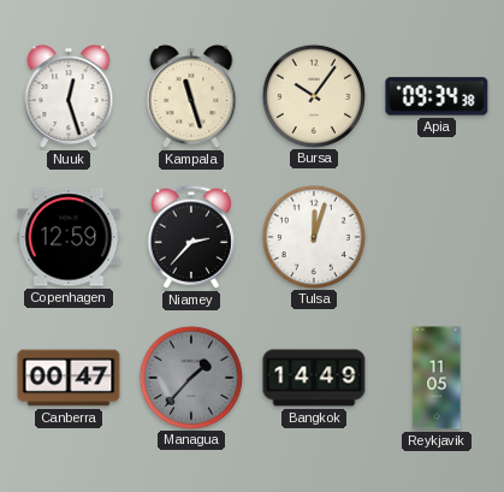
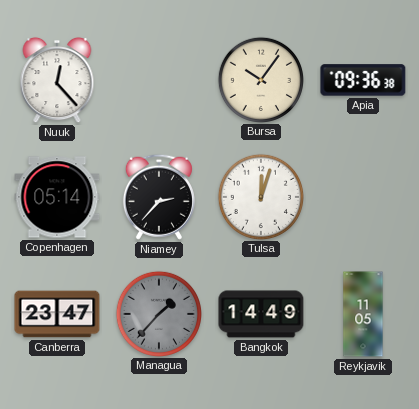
Nuuk: 12:27 -> 12:23 (57, 80)
Kampala: 11:27 -> none (191, 96)
Apia: 09:34 -> 09:36 (363, 80)
Copenhagen: 12:59 -> 05:14 (57, 197)
Canberra: 00:47 -> 23:47 (57, 314)
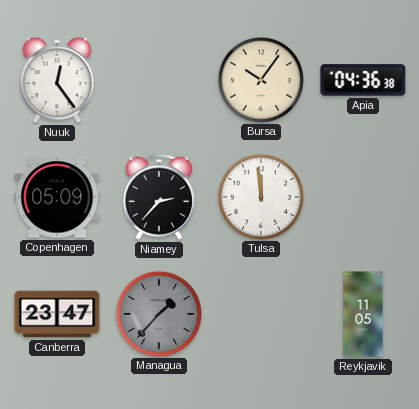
Nuuk: 12:23 -> 12:24 (57, 80)
Apia: 09:36 -> 04:36 (363, 80)
Copenhagen: 05:14 -> 05:09 (57, 197)
Tulsa: 12:03 -> 11:59 (260, 196)
Bangkok: 14:49 -> none (261, 314)
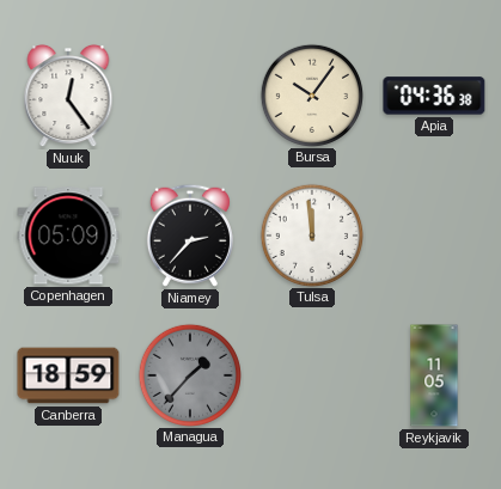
Canberra: 23:47 -> 18:59 (68, 375)
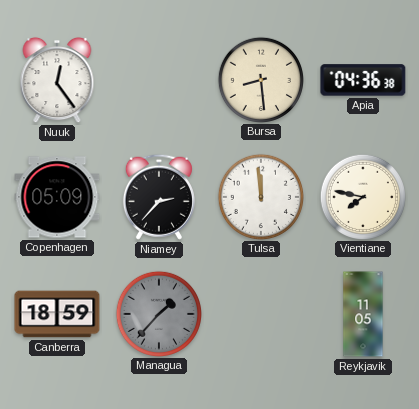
Bursa: 10:06 -> 8:29 (260, 79)
Vientiane: none -> 7:47 (362, 196)
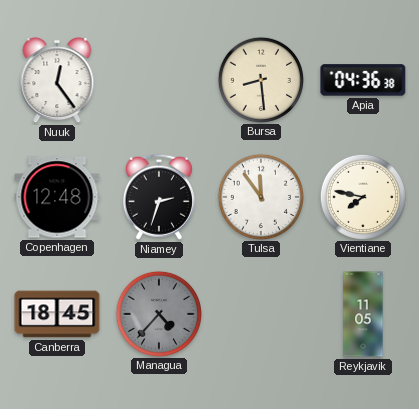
Copenhagen: 05:09 -> 12:48 (57, 197)
Niamey: 2:37 -> 2:33 (159, 197)
Tulsa: 11:59 -> 11:54 (260, 196)
Canberra: 18:59 -> 18:45 (57, 314)
Managua: 1:37 -> 4:37 (158, 313)
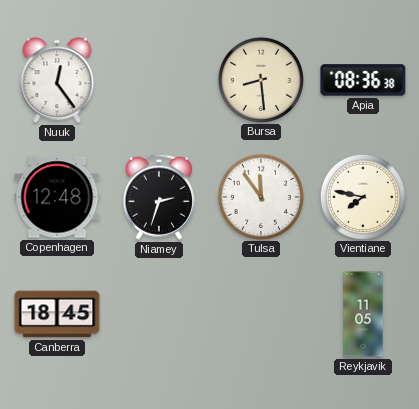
Apia: 04:36 -> 08:36 (363, 80)
Managua: 4:37 -> none (158, 313)
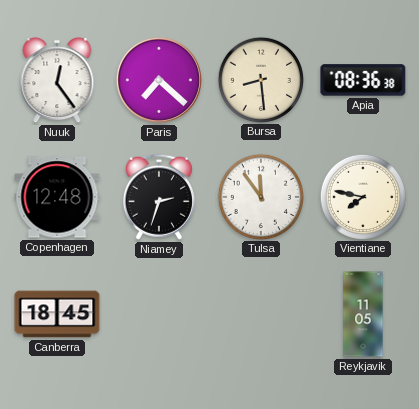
Paris: none -> 7:22 (159, 80)
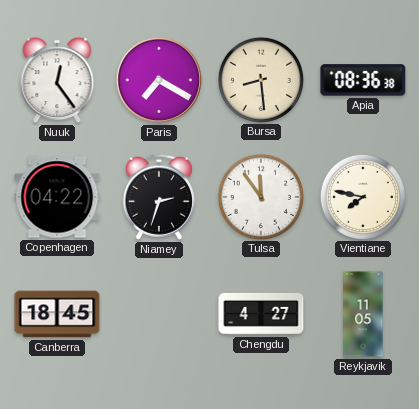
Paris: 7:22 -> 7:20 (159, 80)
Copenhagen: 12:48 -> 04:22 (57, 197)
Chengdu: none -> 4:27 (261, 314)
